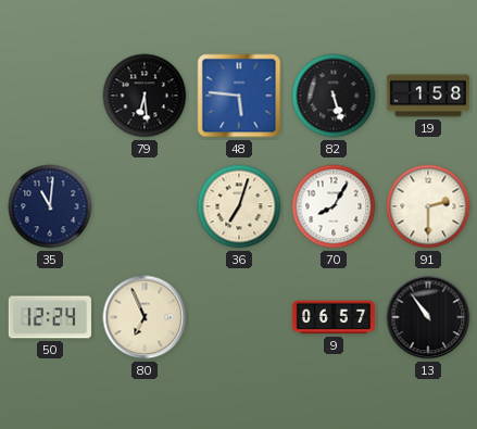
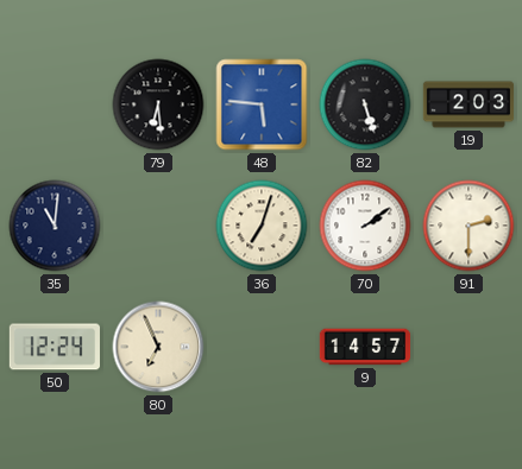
19: 1:58 -> 2:03 (468, 104)
70: 8:05 -> 2:09 (365, 226)
9: 06:57 -> 14:57 (365, 347)
13: 10:54 -> none (428, 317)
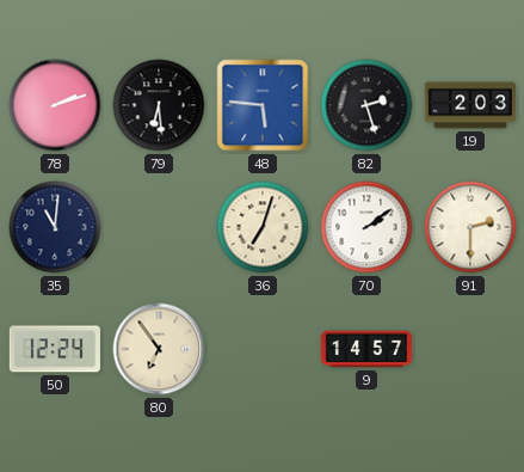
78: none -> 2:12 (55, 105)
82: 5:27 -> 2:27 (366, 105)
80: 6:56 -> 6:54 (159, 349)
